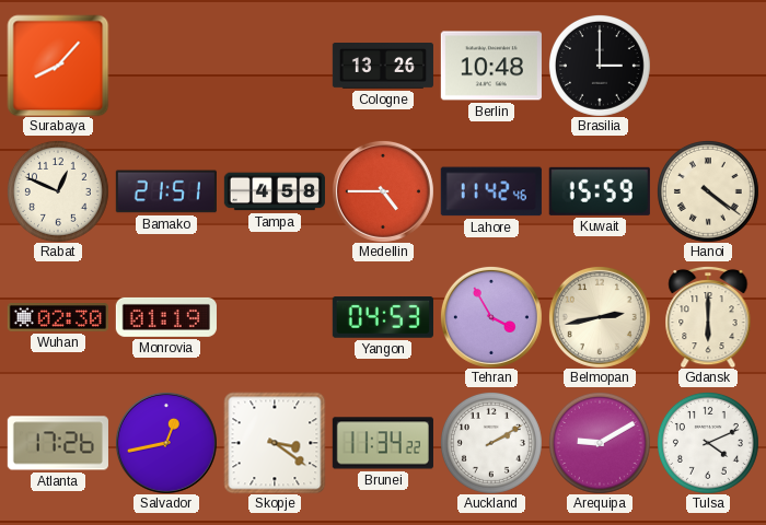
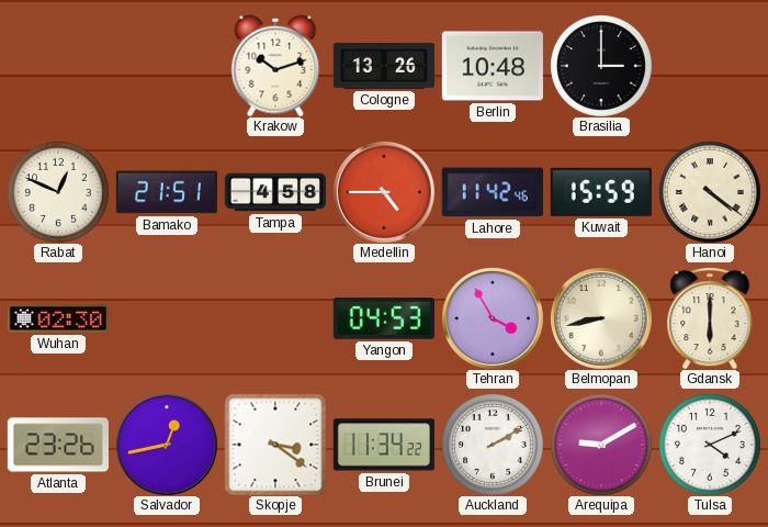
Surabaya: 8:07 -> none (58, 66)
Krakow: none -> 10:12 (275, 66)
Monrovia: 01:19 -> none (166, 317)
Belmopan: 2:43 -> 8:43 (601, 318)
Atlanta: 17:26 -> 23:26 (58, 445)
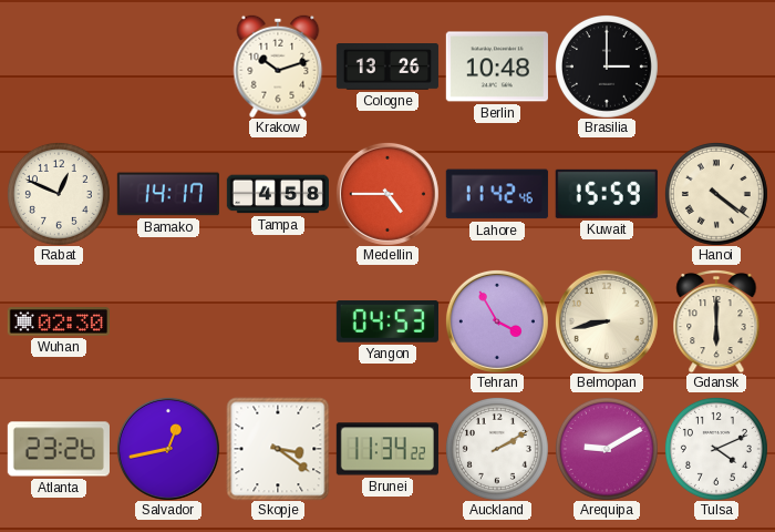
Bamako: 21:51 -> 14:17 (168, 194)
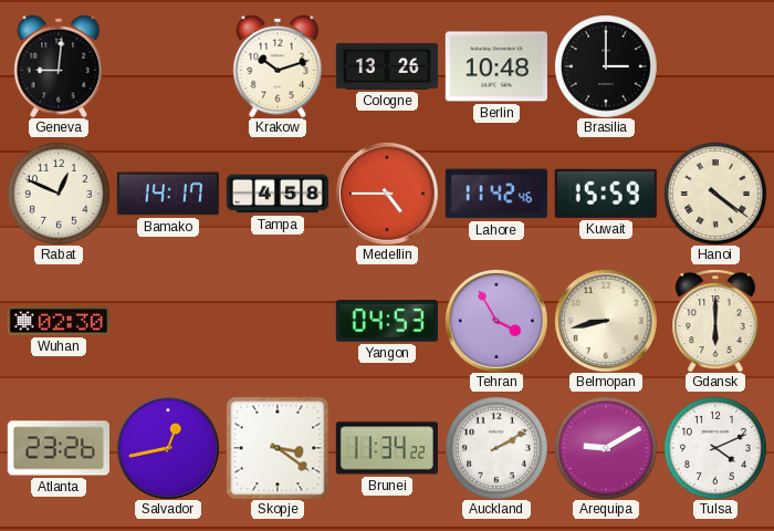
Geneva: none -> 9:01 (59, 66)
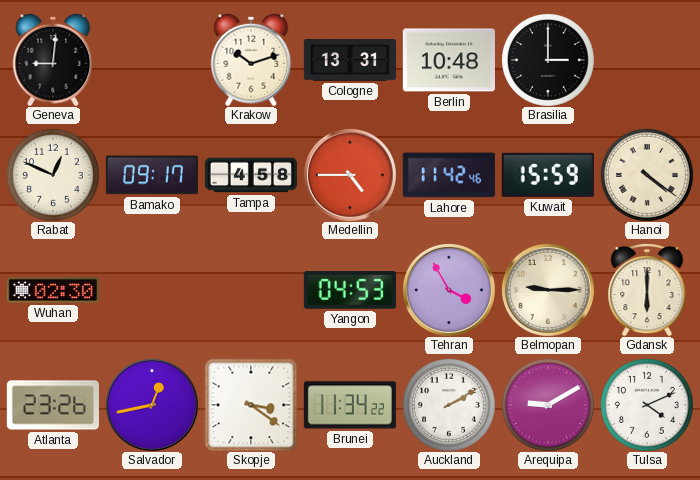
Cologne: 13:26 -> 13:31 (350, 61)
Bamako: 14:17 -> 09:17 (152, 175)
Belmopan: 8:43 -> 9:15 (548, 290)
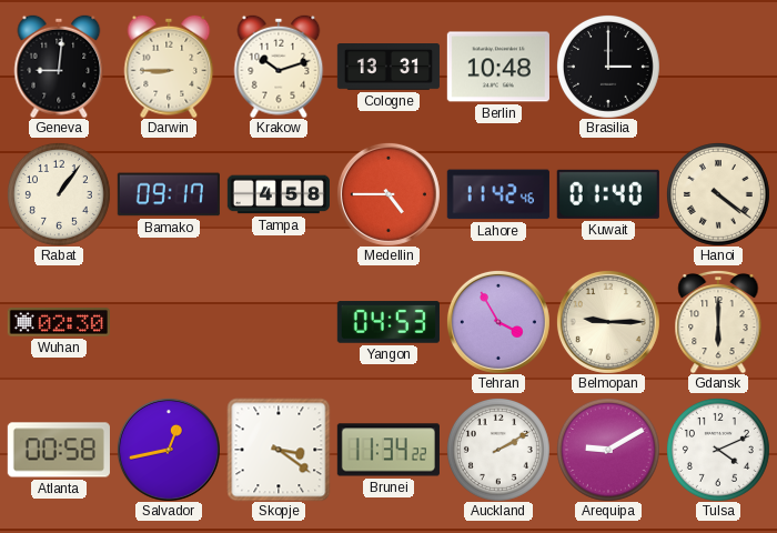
Darwin: none -> 8:45 (169, 67)
Rabat: 12:49 -> 1:06 (59, 194)
Kuwait: 15:59 -> 01:40 (608, 194)
Atlanta: 23:26 -> 00:58 (59, 450)
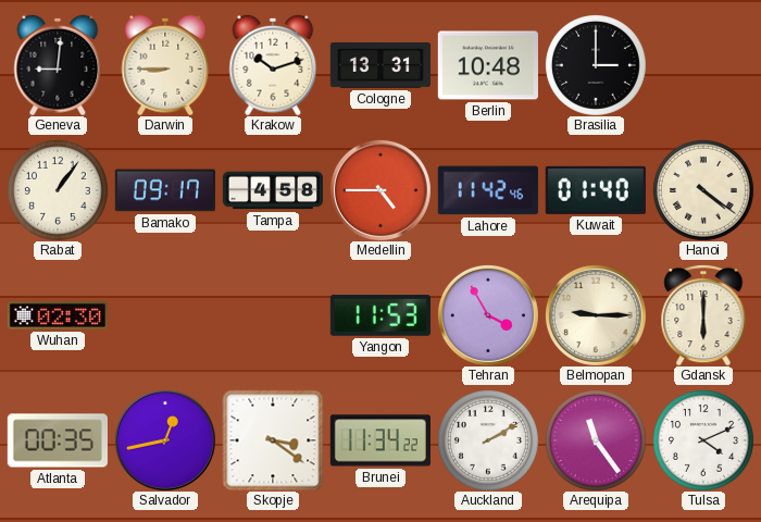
Yangon: 04:53 -> 11:53 (380, 315)
Atlanta: 00:58 -> 00:35 (58, 440)
Arequipa: 9:10 -> 11:24 (596, 440)
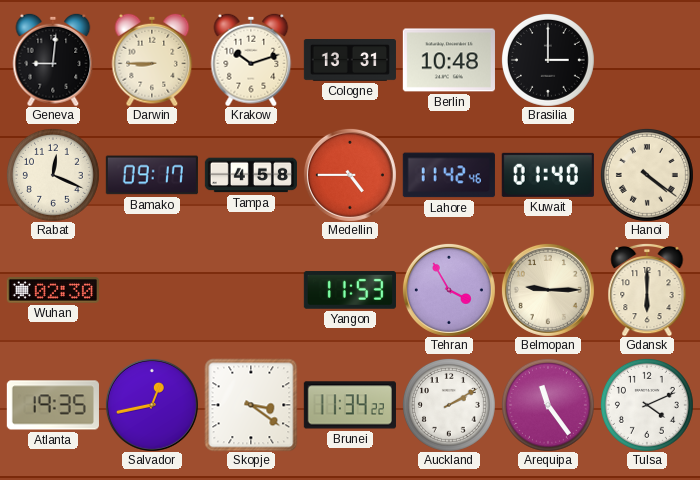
Rabat: 1:06 -> 12:19 (53, 175)
Atlanta: 00:35 -> 19:35 (53, 405)
